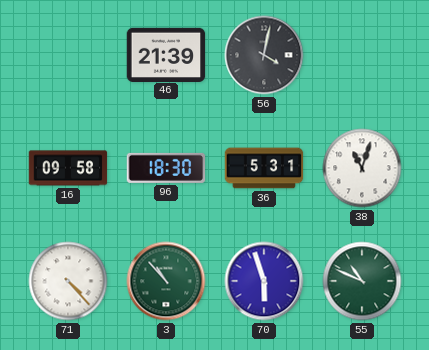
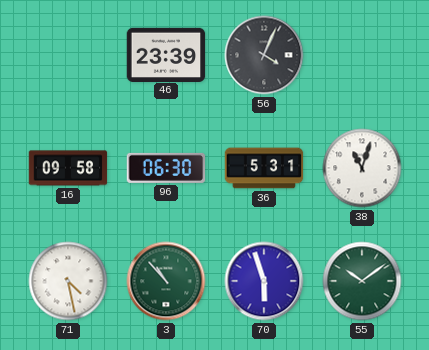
46: 21:39 -> 23:39 (166, 54)
56: 4:02 -> 4:04 (264, 55)
96: 18:30 -> 06:30 (166, 168)
71: 4:23 -> 4:28 (68, 281)
55: 10:49 -> 10:09 (362, 281)
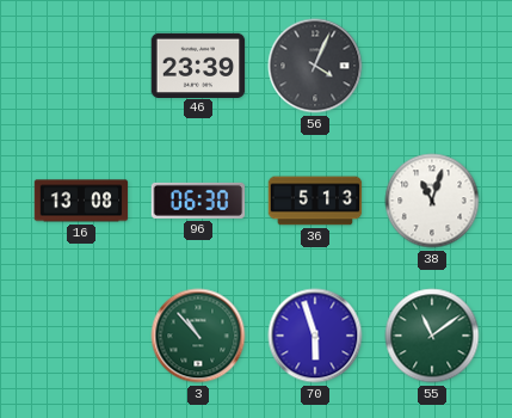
16: 09:58 -> 13:08 (81, 201)
36: 5:31 -> 5:13 (315, 201)
71: 4:28 -> none (68, 281)
55: 10:09 -> 11:09 (432, 336)
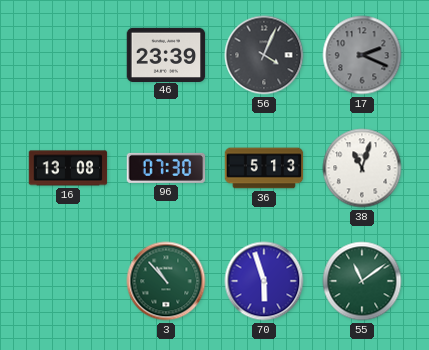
17: none -> 2:19 (362, 55)
96: 06:30 -> 07:30 (166, 168)
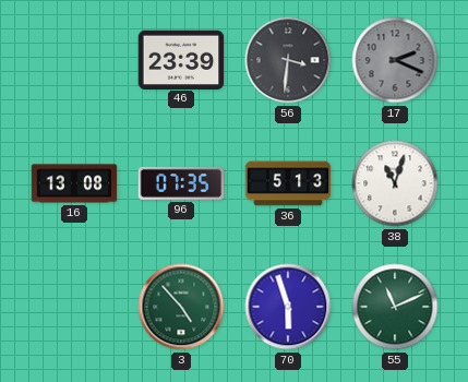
56: 4:04 -> 3:31 (288, 60)
96: 07:30 -> 07:35 (181, 183)
3: 10:53 -> 4:53 (181, 307)
55: 11:09 -> 11:11 (395, 307)
